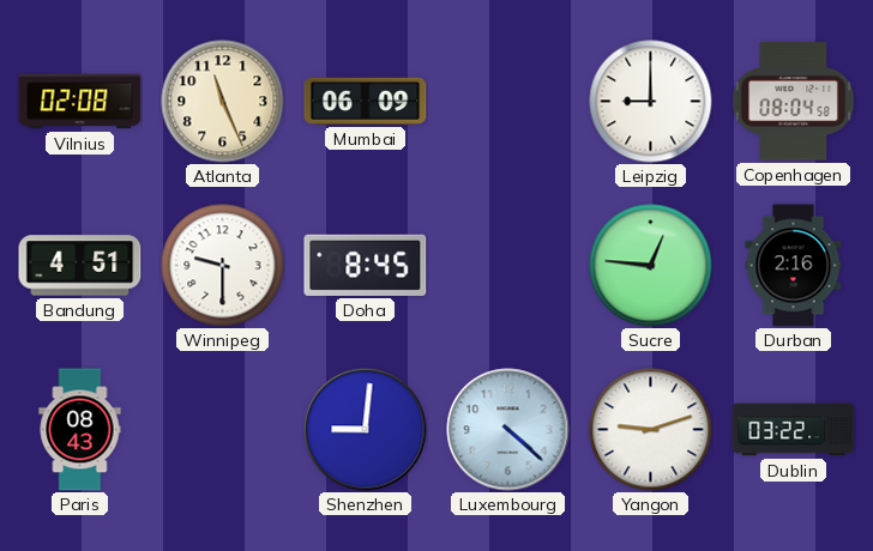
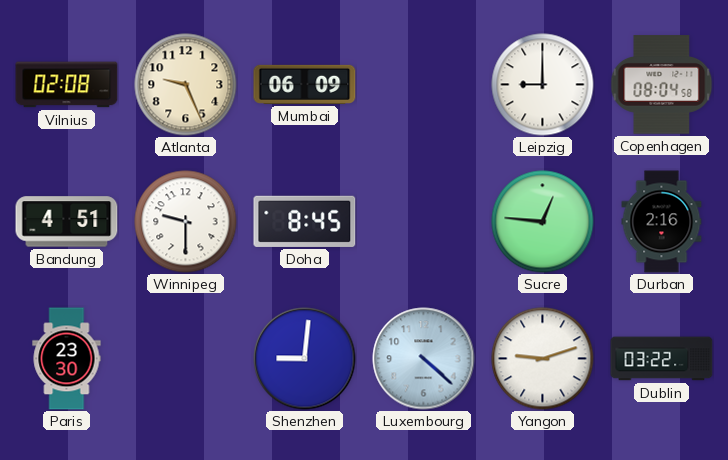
Atlanta: 11:26 -> 9:26 (186, 85)
Paris: 08:43 -> 23:30 (67, 359)
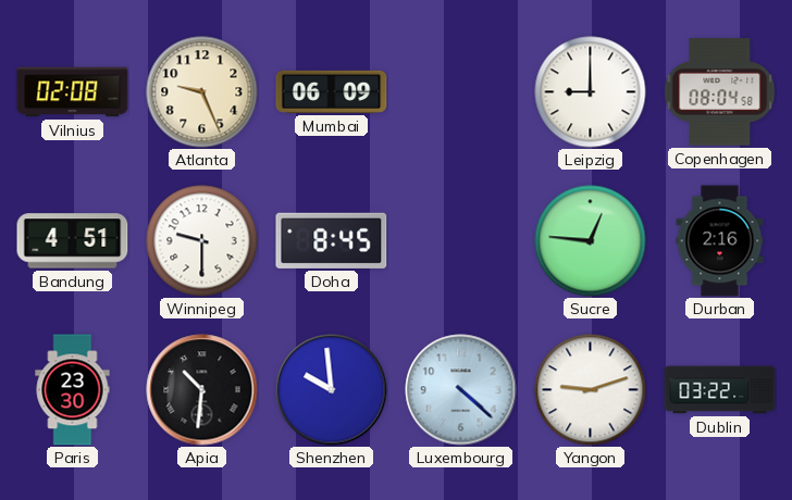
Apia: none -> 10:31 (202, 390)
Shenzhen: 9:01 -> 9:59 (332, 390)
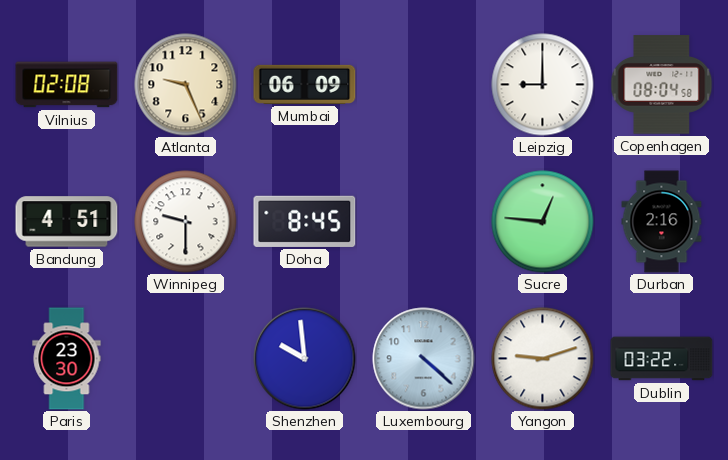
Apia: 10:31 -> none (202, 390)
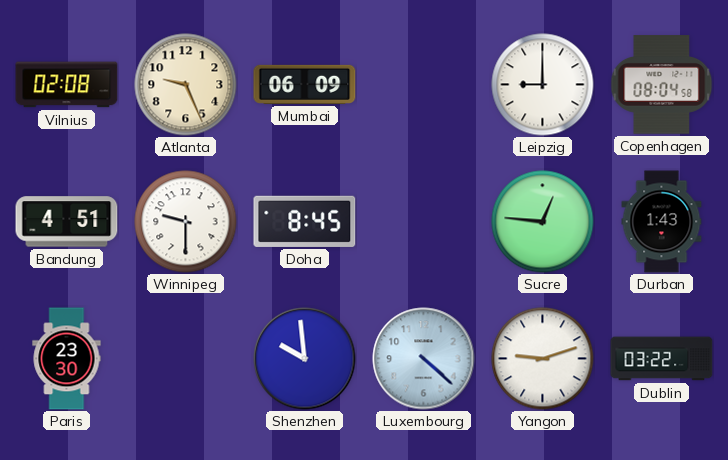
Durban: 2:16 -> 1:43 (662, 222)
